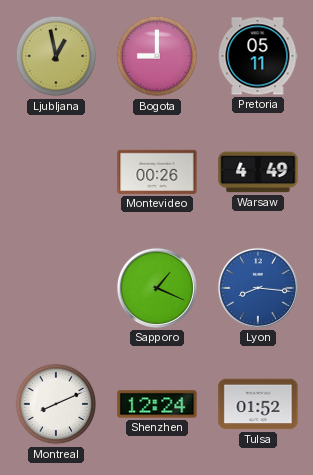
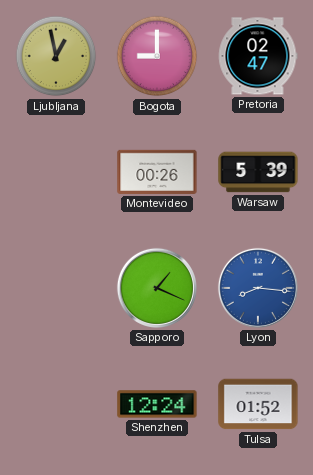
Pretoria: 05:11 -> 02:47 (258, 56)
Warsaw: 4:49 -> 5:39 (258, 172)
Montreal: 8:11 -> none (56, 404)
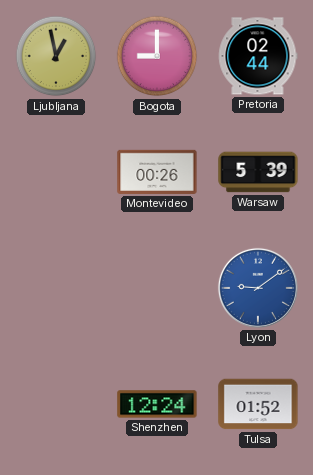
Pretoria: 02:47 -> 02:44 (258, 56)
Sapporo: 1:19 -> none (157, 288)
Lyon: 8:16 -> 9:09 (258, 288)
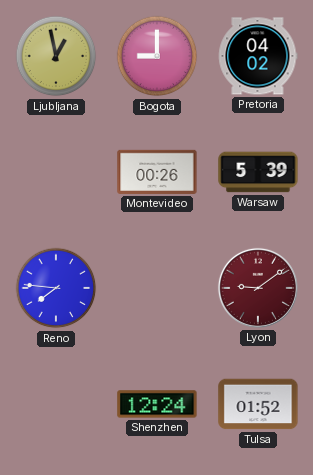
Pretoria: 02:44 -> 04:02 (258, 56)
Reno: none -> 7:46 (56, 288)
Lyon dial: blue -> burgundy (258, 288)
